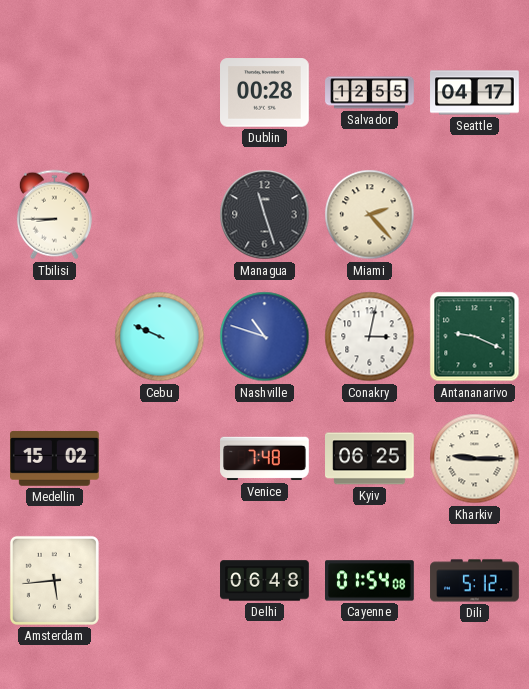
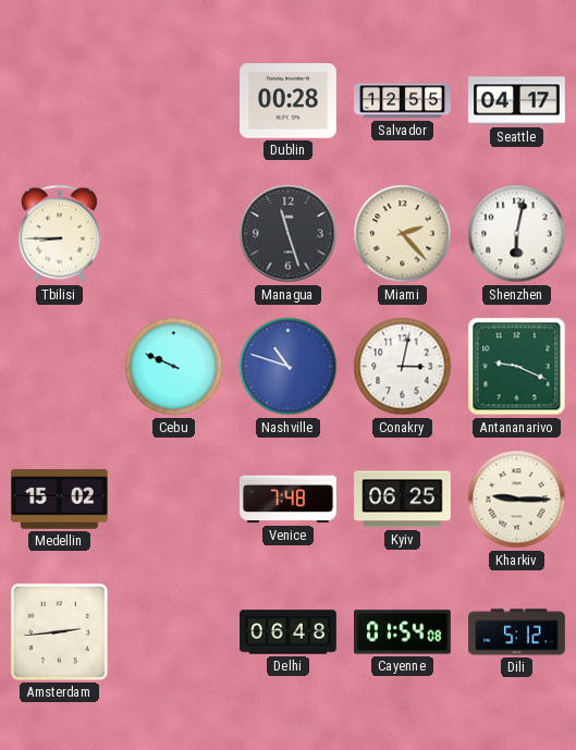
Shenzhen: none -> 6:02 (517, 234)
Amsterdam: 5:44 -> 2:44 (59, 631)
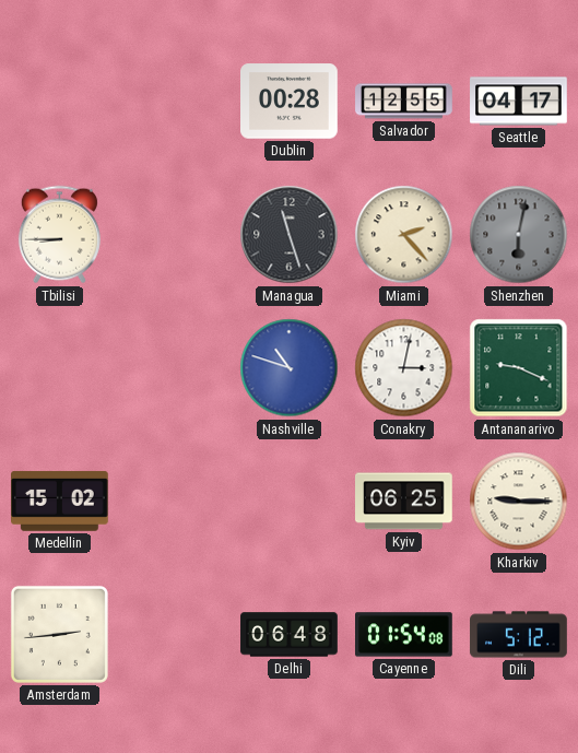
Shenzhen dial: white -> grey (519, 235)
Cebu: 9:49 -> none (174, 367)
Venice: 7:48 -> none (289, 500)
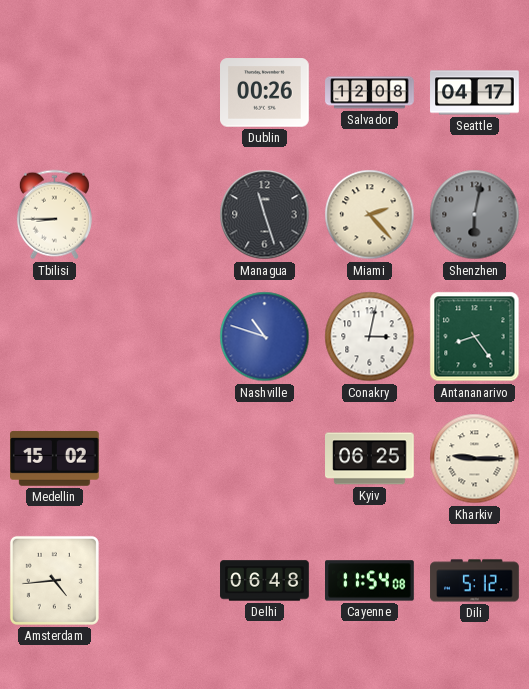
Dublin: 00:28 -> 00:26 (265, 93)
Salvador: 12:55 -> 12:08 (370, 93)
Antananarivo: 9:19 -> 8:24 (475, 337)
Amsterdam: 2:44 -> 4:44 (54, 580)
Cayenne: 01:54 -> 11:54 (370, 581)
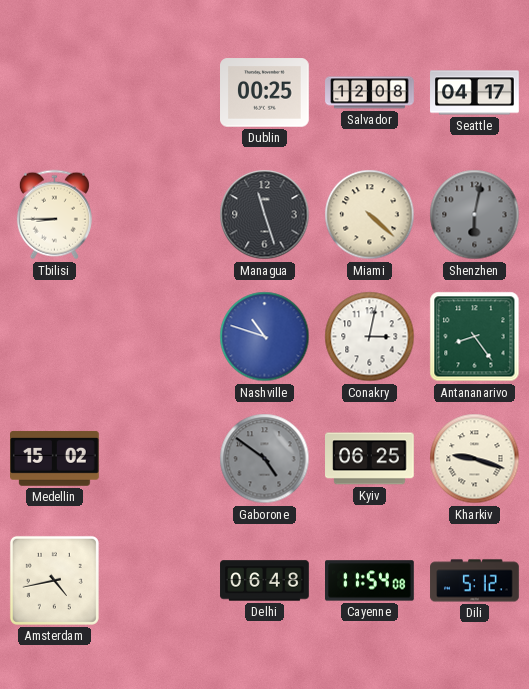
Dublin: 00:26 -> 00:25 (265, 93)
Miami: 2:23 -> 4:22 (370, 215)
Gaborone: none -> 4:51 (265, 459)
Kharkiv: 9:15 -> 9:18 (475, 459)
Amsterdam: 4:44 -> 4:43 (54, 580)
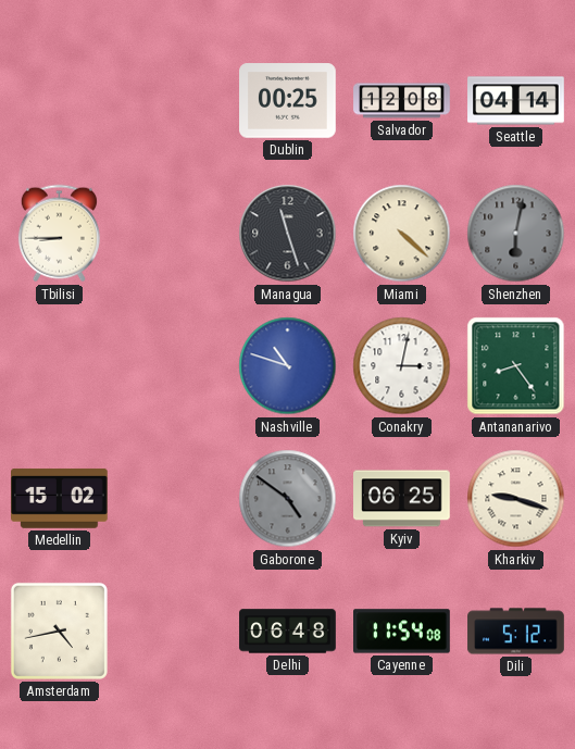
Seattle: 04:17 -> 04:14 (516, 101)
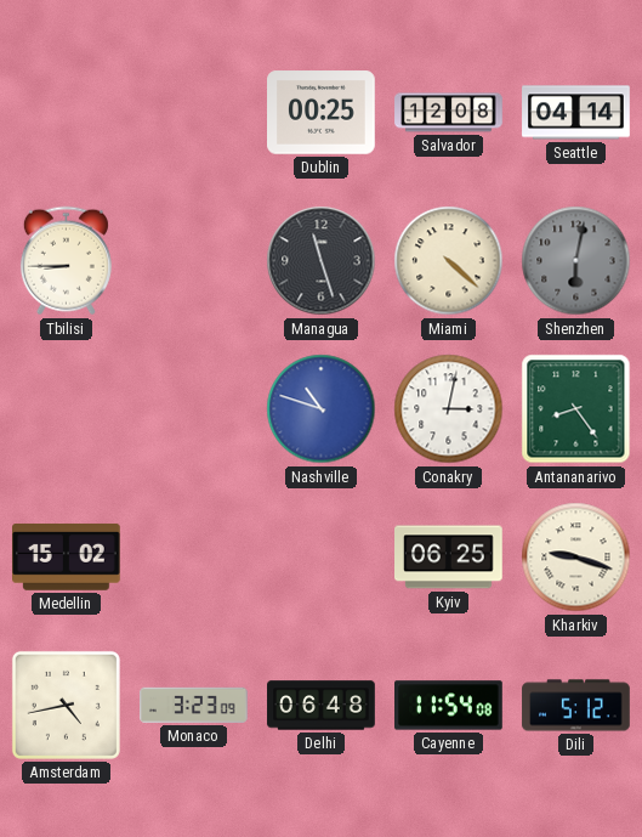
Gaborone: 4:51 -> none (288, 499)
Monaco: none -> 3:23 (194, 705)
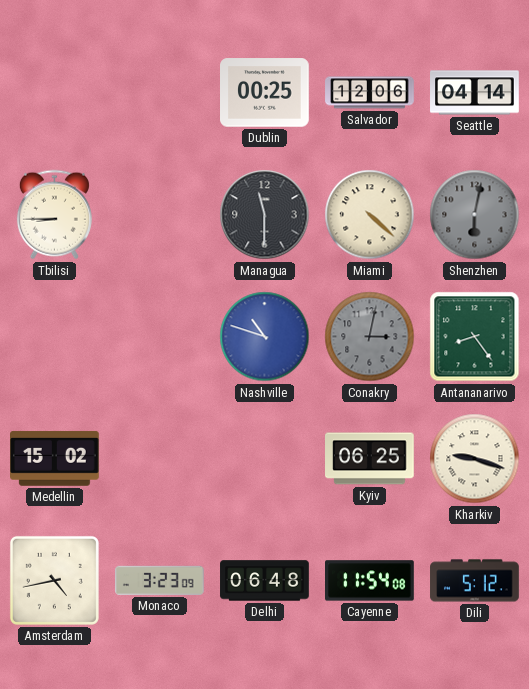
Salvador: 12:08 -> 12:06 (370, 93)
Managua: 11:27 -> 11:30 (265, 215)
Conakry dial: white -> grey (370, 337)
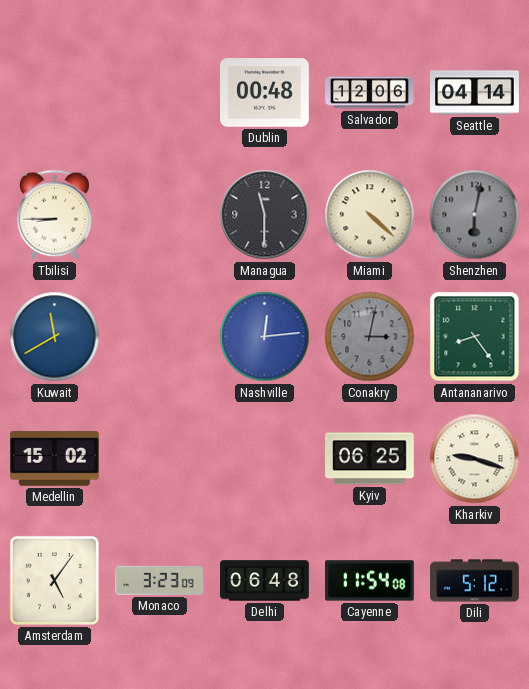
Dublin: 00:25 -> 00:48 (265, 93)
Kuwait: none -> 11:40 (55, 337)
Nashville: 10:48 -> 12:14 (265, 337)
Amsterdam: 4:43 -> 5:06 (54, 580)
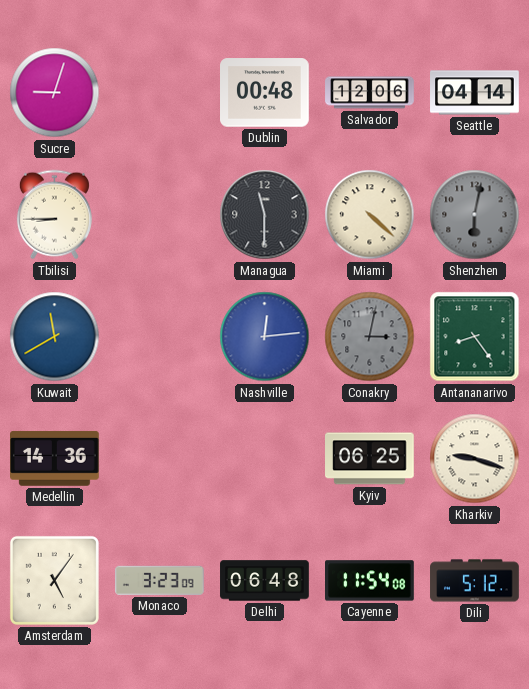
Sucre: none -> 9:03 (55, 93)
Medellin: 15:02 -> 14:36 (55, 458)
